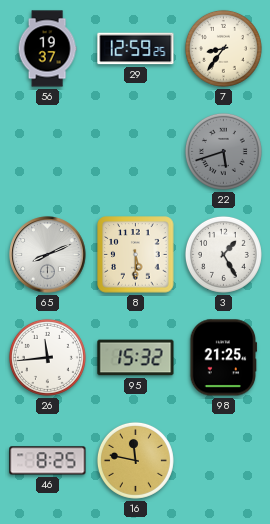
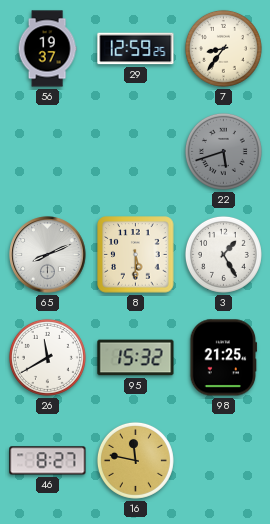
26: 11:44 -> 11:40 (47, 357)
46: 8:25 -> 8:27 (48, 461)
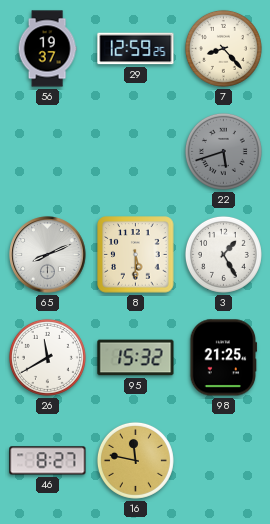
7: 8:36 -> 8:23 (223, 48)
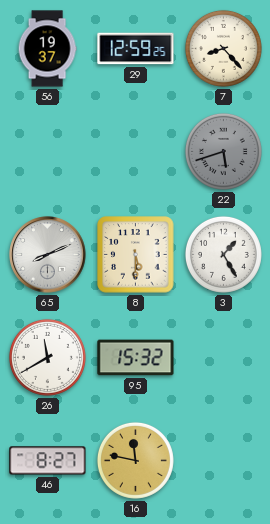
98: 21:25 -> none (224, 358)
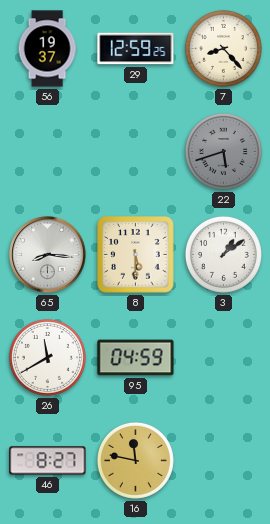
65: 8:11 -> 8:16 (48, 255)
3: 1:25 -> 1:09 (223, 254)
95: 15:32 -> 04:59 (136, 358)
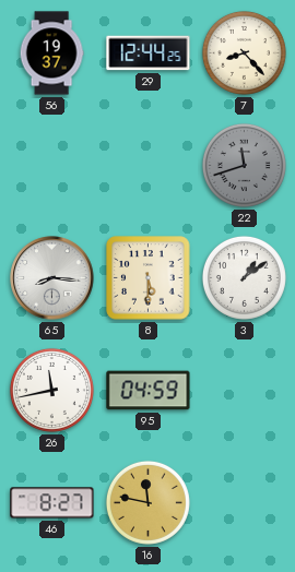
29: 12:59 -> 12:44 (149, 53)
22: 5:42 -> 11:42 (244, 165)
26: 11:40 -> 11:43 (51, 390)
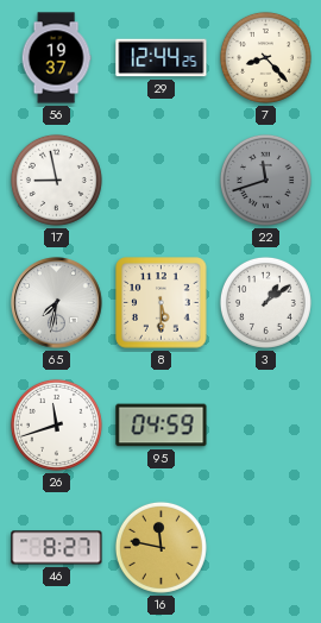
17: none -> 8:58 (56, 180)
65: 8:16 -> 7:32 (57, 303)
26: 11:43 -> 11:42 (56, 424)
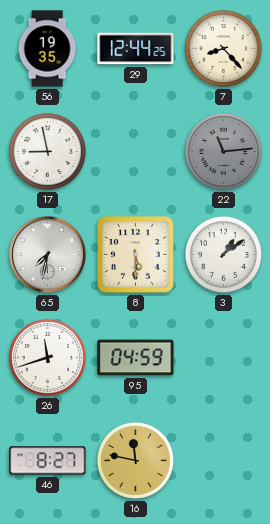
56: 19:37 -> 19:35 (47, 49)
22: 11:42 -> 11:14 (223, 151)
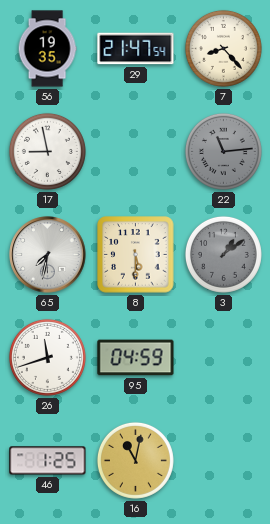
29: 12:44 -> 21:47 (136, 49)
3 dial: white -> grey (223, 254)
46: 8:27 -> 1:25 (48, 461)
16: 11:47 -> 11:02 (135, 460)
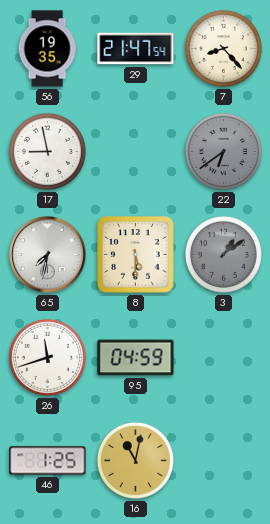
22: 11:14 -> 6:39 (223, 151)
